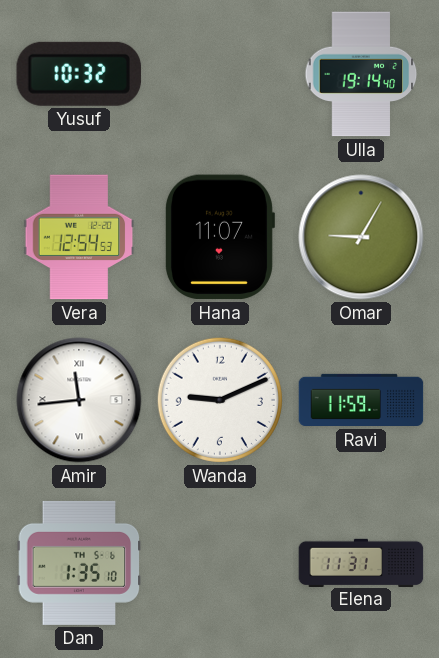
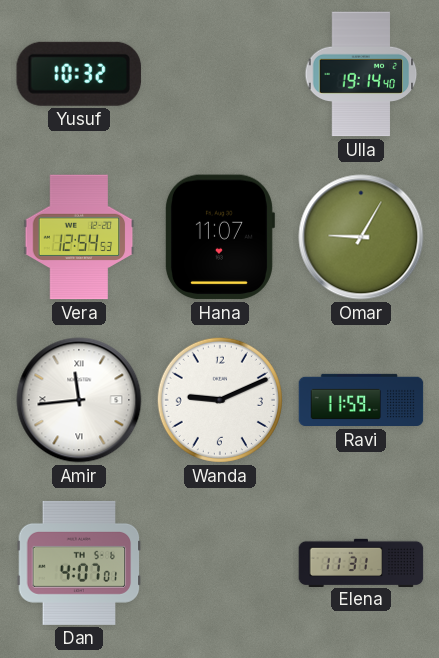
Dan: 1:35 -> 4:07 (79, 563)
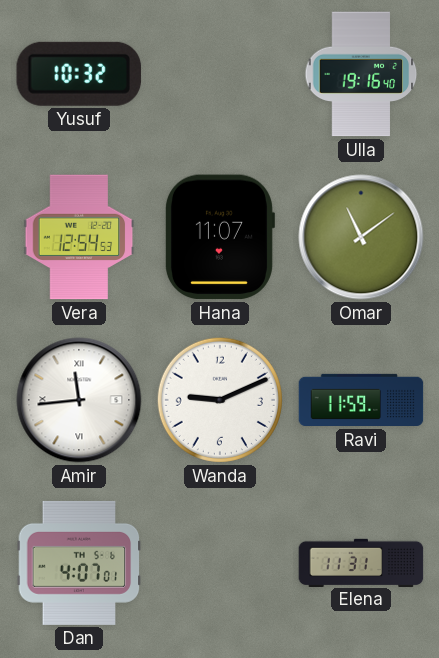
Ulla: 19:14 -> 19:16 (361, 74)
Omar: 9:05 -> 11:09 (361, 237)
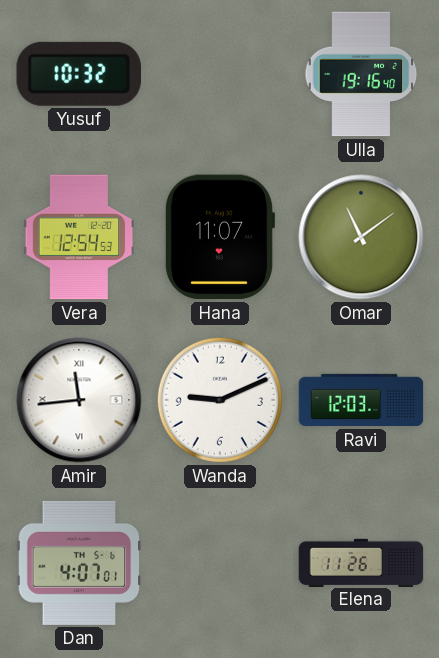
Ravi: 11:59 -> 12:03 (361, 400)
Elena: 11:31 -> 11:26 (361, 562)
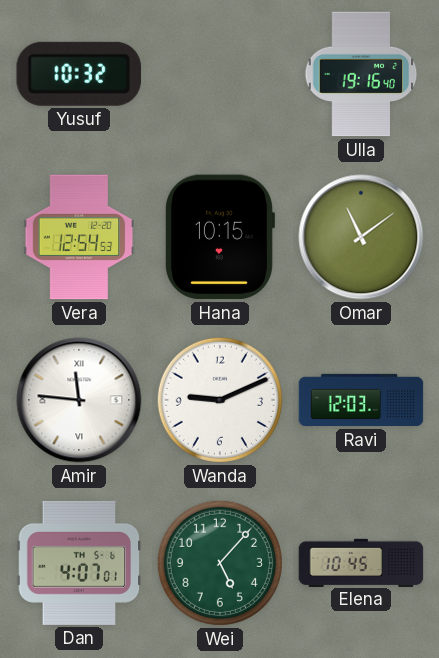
Hana: 11:07 -> 10:15 (219, 237)
Amir: 11:44 -> 11:46 (79, 400)
Wei: none -> 5:07 (220, 563)
Elena: 11:26 -> 10:45 (361, 562)
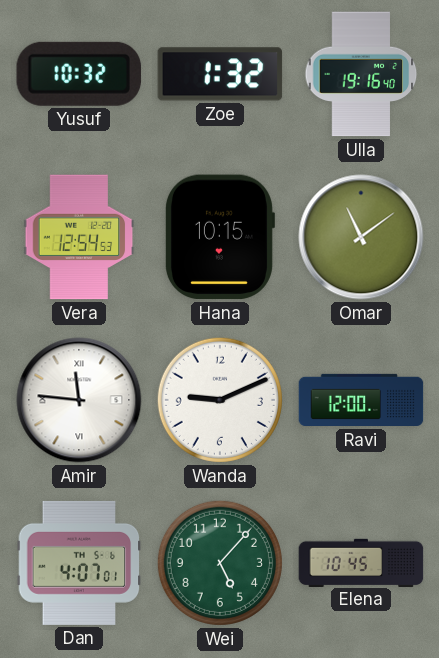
Zoe: none -> 1:32 (220, 74)
Ravi: 12:03 -> 12:00 (361, 400)
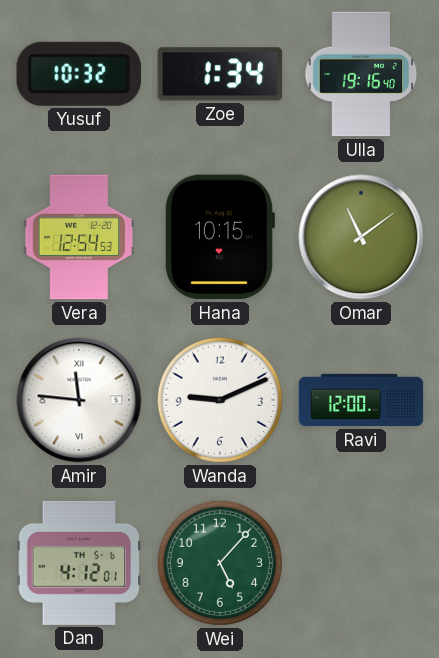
Zoe: 1:32 -> 1:34 (220, 74)
Dan: 4:07 -> 4:12 (79, 563)
Elena: 10:45 -> none (361, 562)
